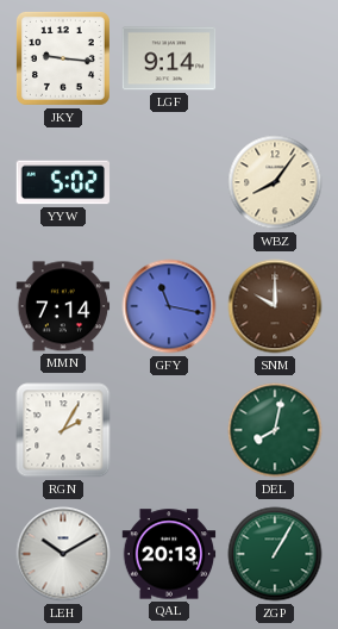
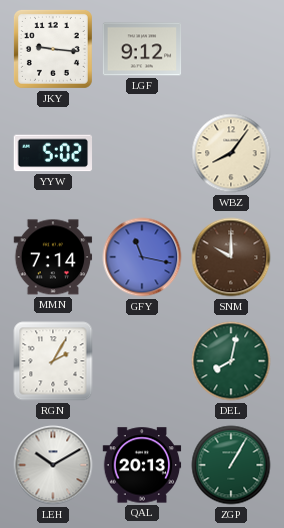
LGF: 9:14 -> 9:12 (142, 49)
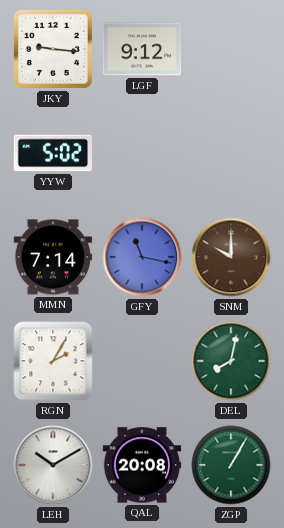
WBZ: 8:06 -> none (231, 153)
QAL: 20:13 -> 20:08 (142, 465)
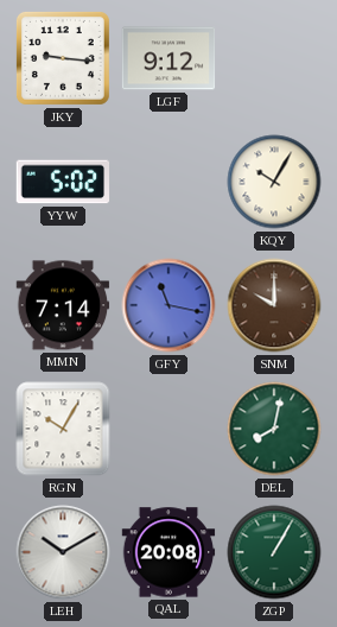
KQY: none -> 10:05 (274, 182)
RGN: 2:05 -> 10:05 (63, 429)
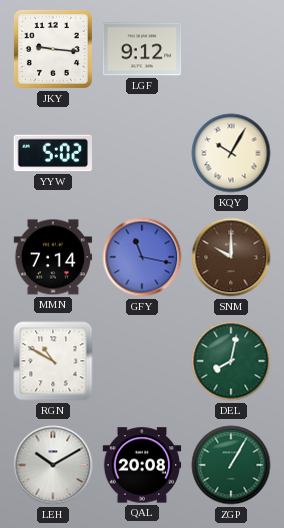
RGN: 10:05 -> 10:50 (53, 361)
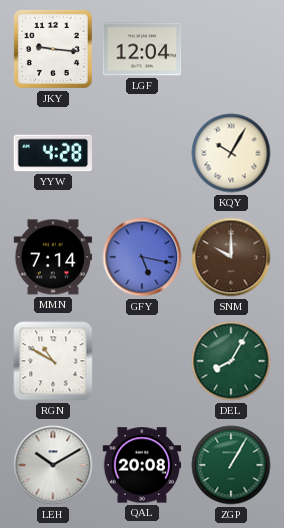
LGF: 9:12 -> 12:04 (142, 49)
YYW: 5:02 -> 4:28 (53, 153)
GFY: 11:17 -> 5:17 (142, 257)
DEL: 8:02 -> 8:05 (231, 361)
